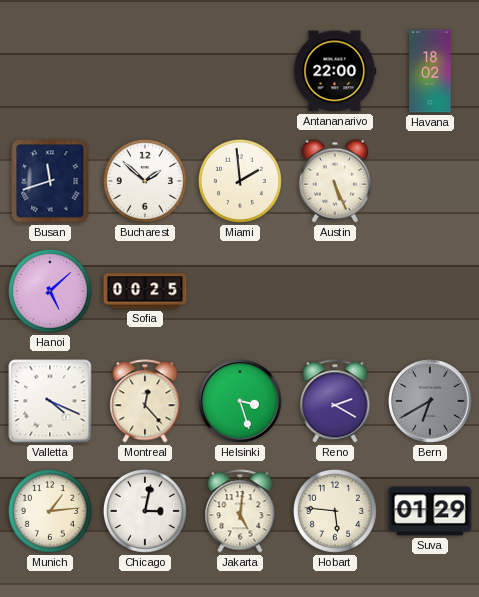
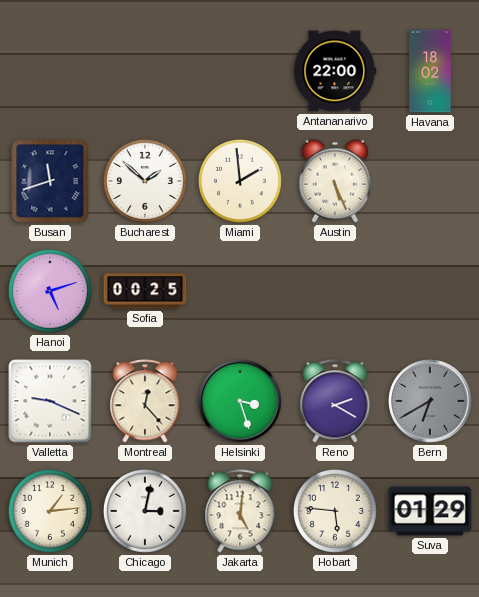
Hanoi: 5:08 -> 5:12 (50, 291)
Valletta: 4:19 -> 9:19 (50, 401)
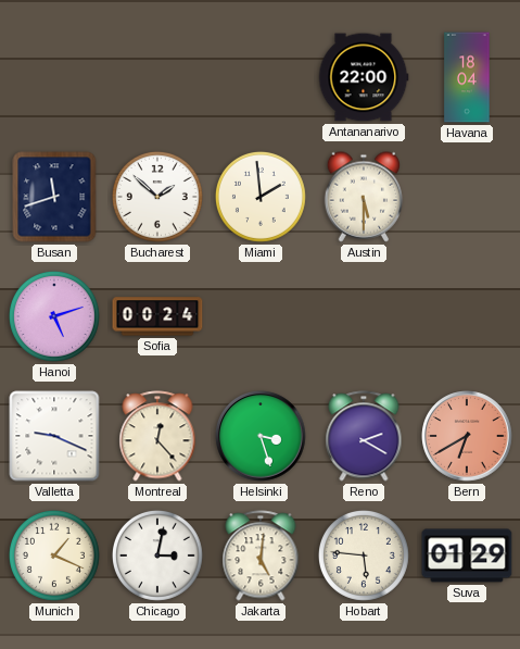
Havana: 18:02 -> 18:04 (467, 77)
Austin: 5:26 -> 5:30 (364, 197)
Sofia: 00:25 -> 00:24 (157, 316)
Bern dial: grey -> salmon (467, 436)
Munich: 1:14 -> 1:19 (54, 556)
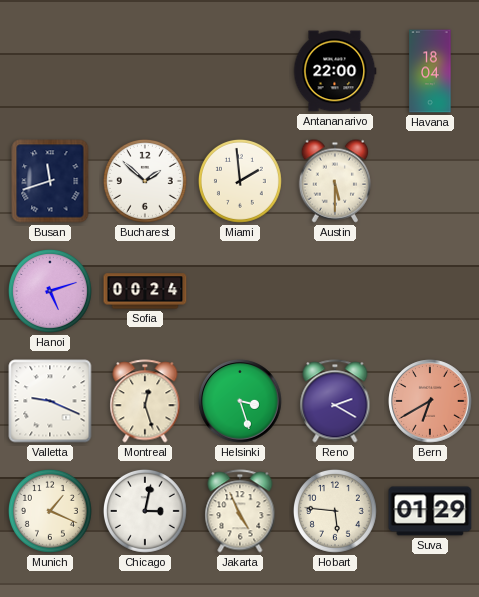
Montreal: 12:23 -> 12:27 (145, 401)
Jakarta: 5:01 -> 4:56 (240, 511)
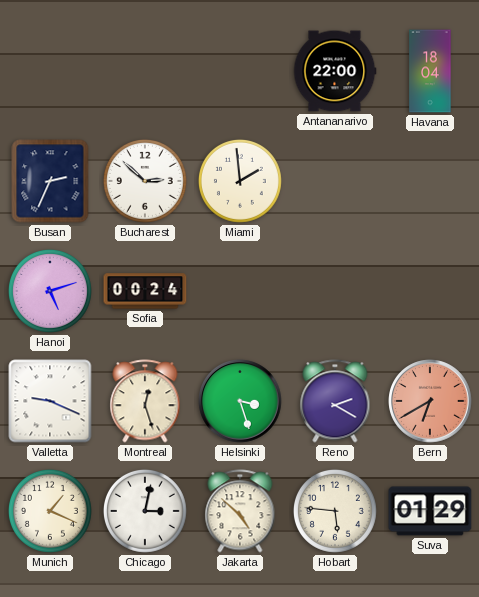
Busan: 11:42 -> 2:34 (50, 181)
Bucharest: 1:52 -> 2:52 (145, 181)
Austin: 5:30 -> none (335, 181)
Jakarta: 4:56 -> 4:52 (240, 511)
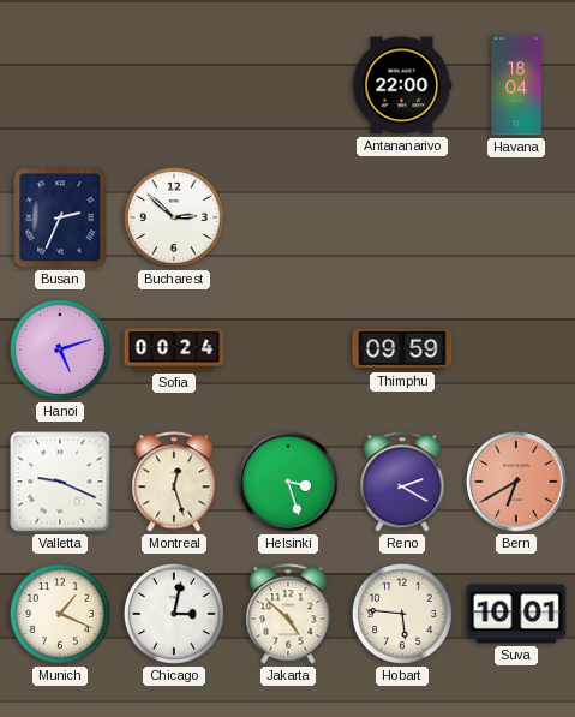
Miami: 1:59 -> none (240, 181)
Thimphu: none -> 09:59 (402, 351)
Suva: 01:29 -> 10:01 (516, 614)
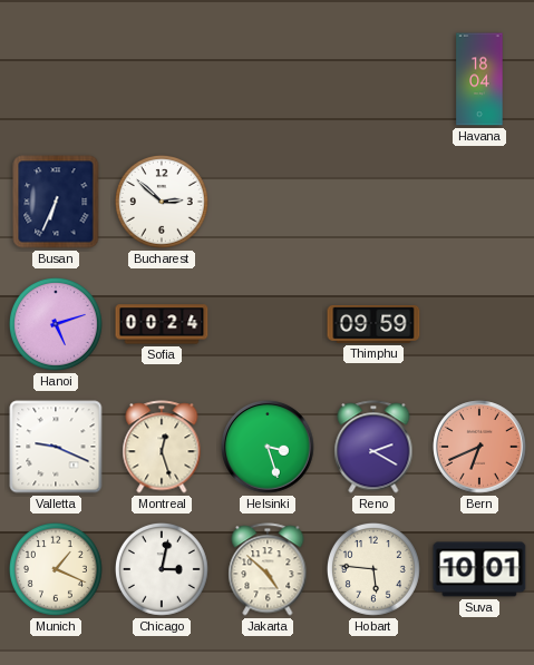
Antananarivo: 22:00 -> none (402, 85)
Busan: 2:34 -> 6:34 (56, 202)
Bern: 6:40 -> 6:41 (479, 447)
